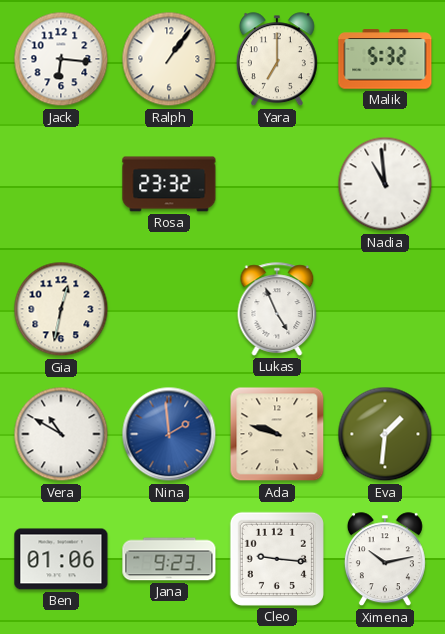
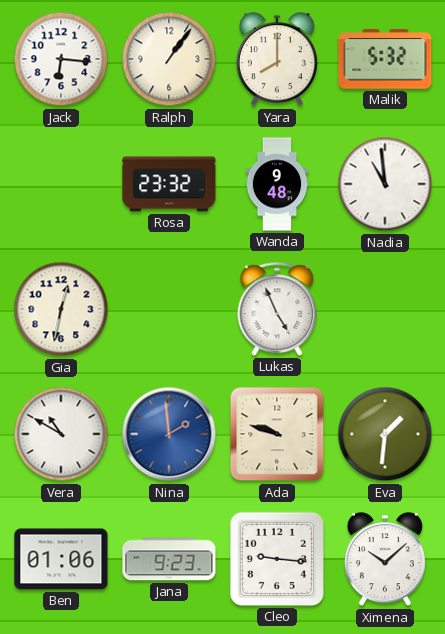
Yara: 7:00 -> 8:00 (277, 60)
Wanda: none -> 9:48 (277, 184)
Ximena: 10:13 -> 10:08 (385, 560)
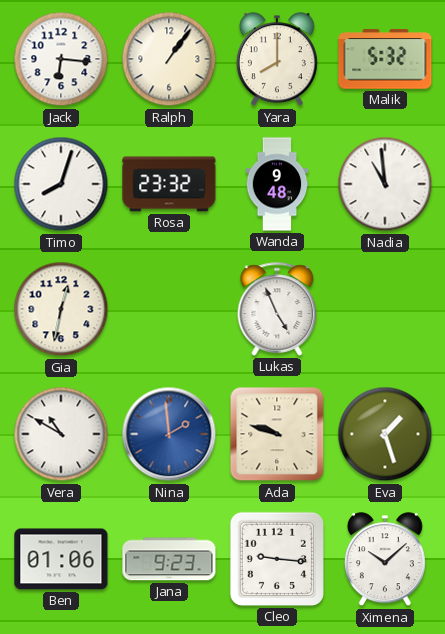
Timo: none -> 8:03 (61, 184)
Eva: 1:31 -> 1:27 (385, 434)
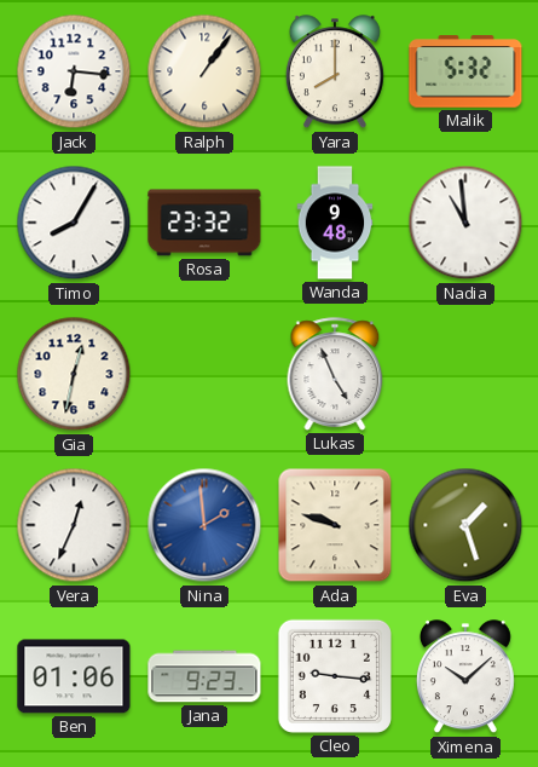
Timo: 8:03 -> 8:05 (74, 223)
Vera: 10:50 -> 12:34 (74, 525)
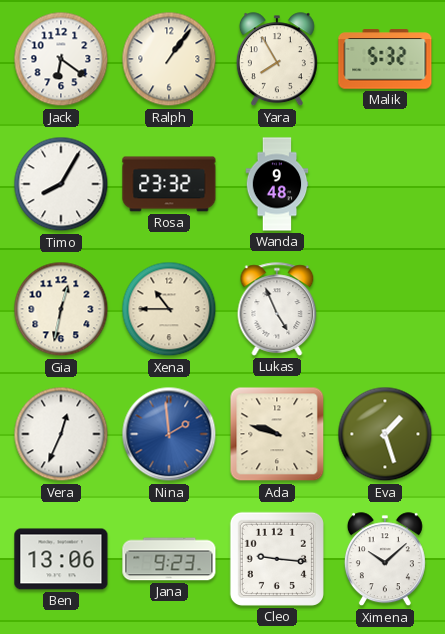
Jack: 6:16 -> 6:21 (61, 59)
Yara: 8:00 -> 7:55 (277, 60)
Nadia: 10:59 -> none (465, 223)
Xena: none -> 10:45 (169, 309)
Ben: 01:06 -> 13:06 (61, 559)
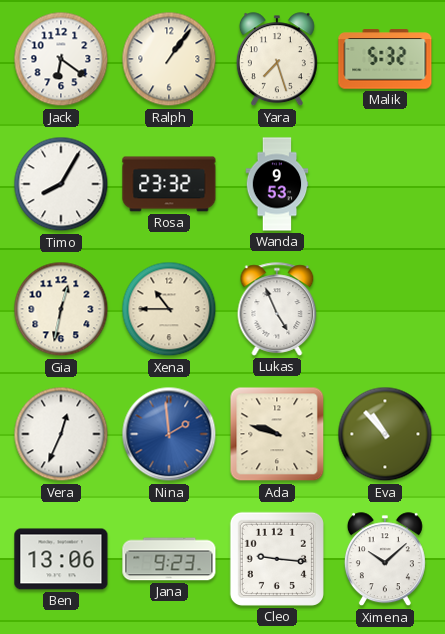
Yara: 7:55 -> 7:27 (277, 60)
Wanda: 9:48 -> 9:53 (277, 184)
Eva: 1:27 -> 10:53 (385, 434)
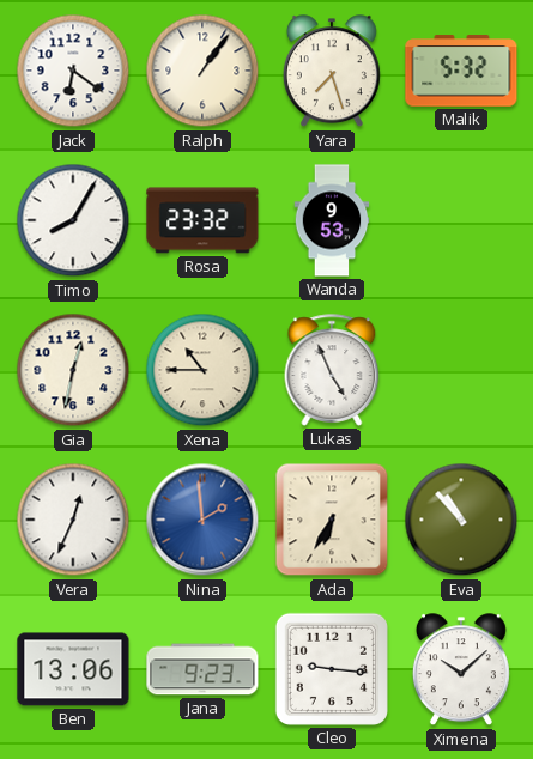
Ada: 9:48 -> 6:35 (332, 520)
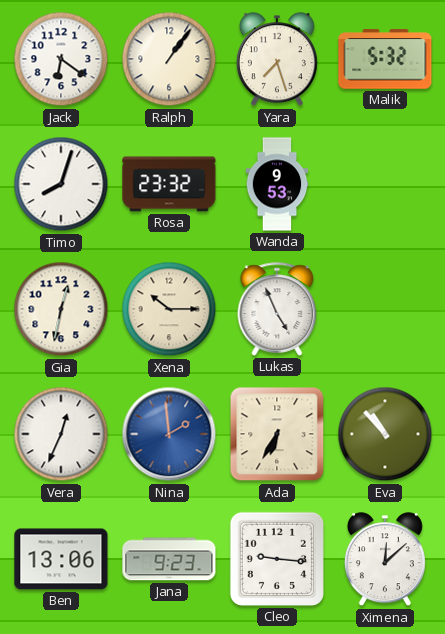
Timo: 8:05 -> 8:03 (61, 184)
Xena: 10:45 -> 10:15 (169, 309)
Ximena: 10:08 -> 12:08 (385, 560)
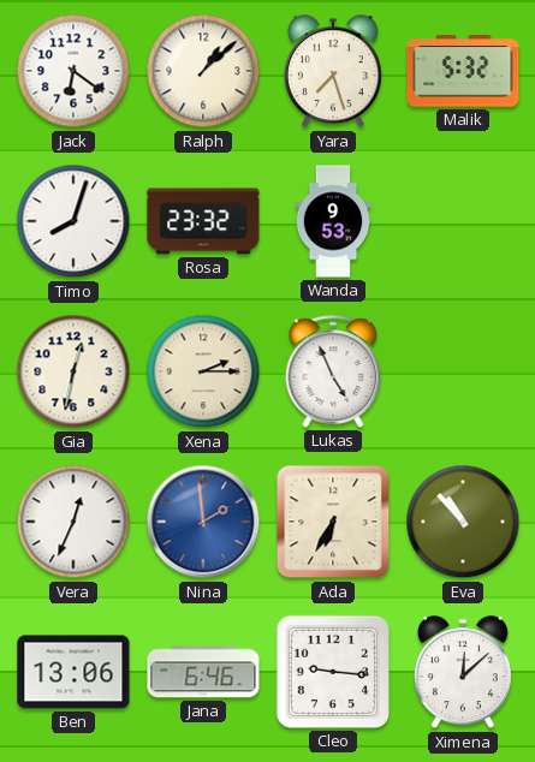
Ralph: 1:06 -> 1:08 (203, 71)
Xena: 10:15 -> 2:15 (203, 371)
Jana: 9:23 -> 6:46 (203, 672)
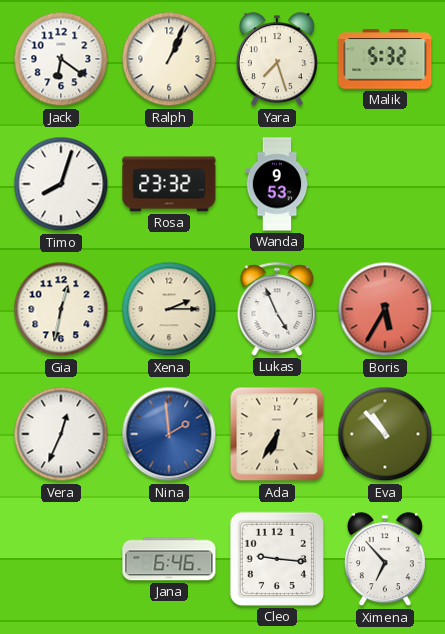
Ralph: 1:08 -> 1:04 (169, 59)
Boris: none -> 5:35 (385, 309)
Ben: 13:06 -> none (73, 672)
Ximena: 12:08 -> 6:53 (385, 560)
